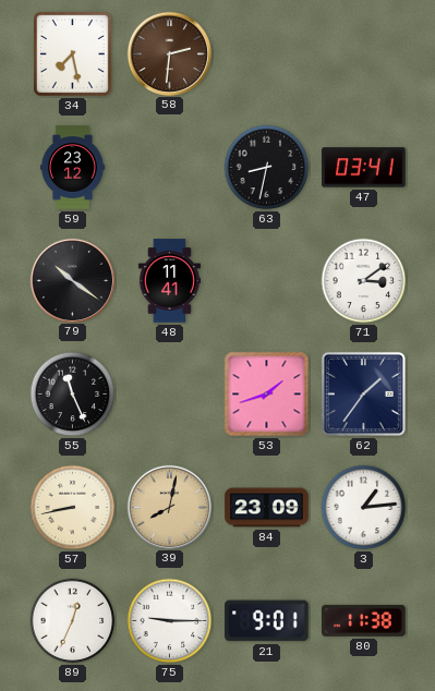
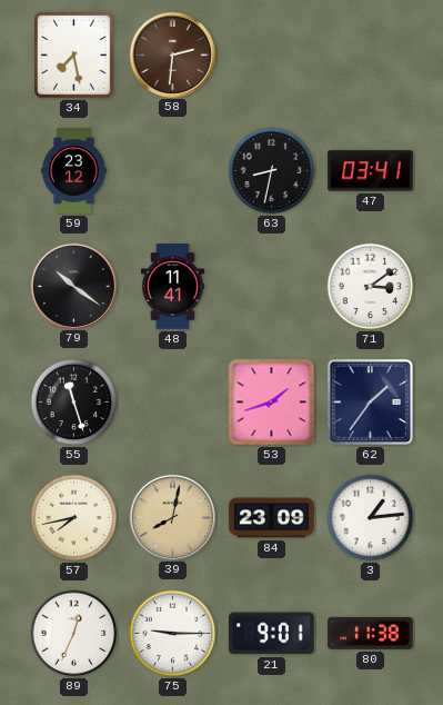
55: 11:26 -> 11:27 (74, 403)
57: 8:43 -> 7:43 (74, 518)
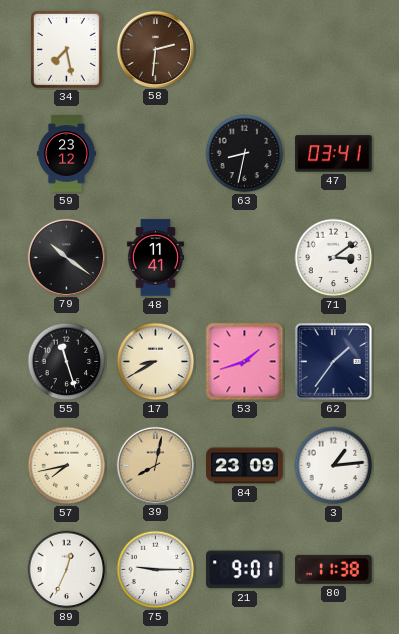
17: none -> 8:40 (156, 362)
